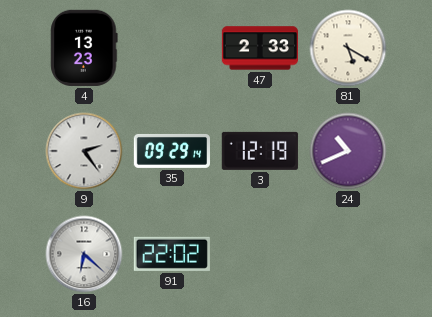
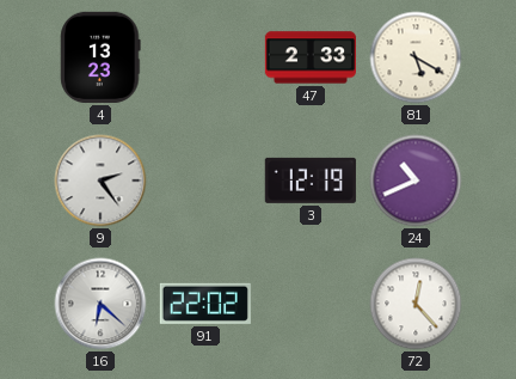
35: 09:29 -> none (171, 151)
72: none -> 12:23 (416, 304)
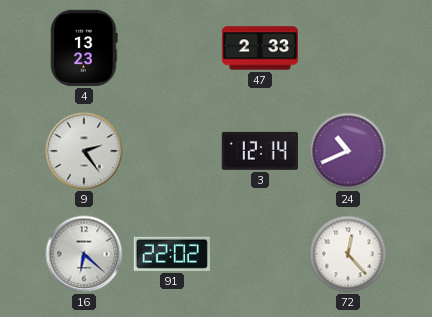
81: 5:20 -> none (416, 57)
3: 12:19 -> 12:14 (260, 151)
